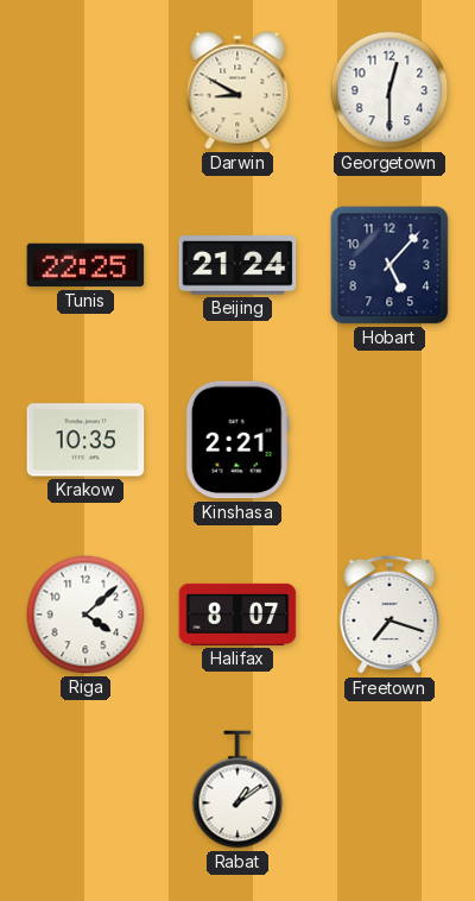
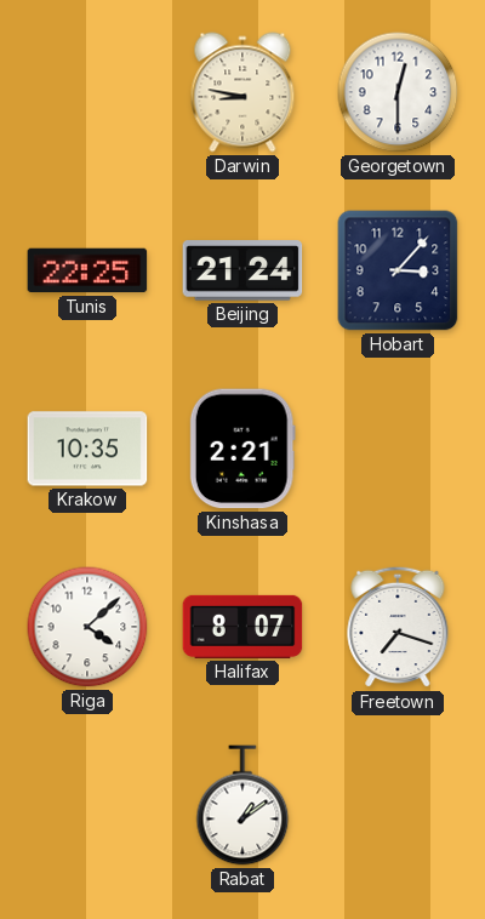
Darwin: 8:50 -> 8:47 (242, 92)
Hobart: 5:07 -> 3:07 (398, 270)
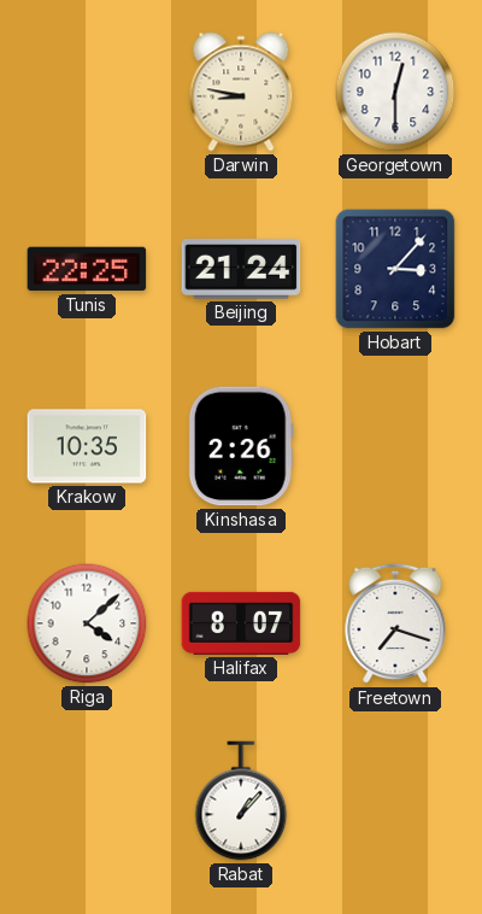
Kinshasa: 2:21 -> 2:26 (241, 446)
Rabat: 1:09 -> 1:07 (241, 801)
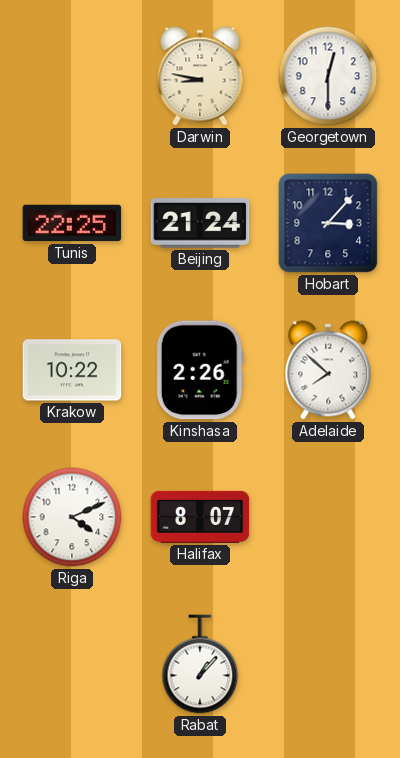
Krakow: 10:35 -> 10:22 (72, 370)
Adelaide: none -> 7:52 (328, 370)
Riga: 4:08 -> 4:11 (72, 517)
Freetown: 7:18 -> none (395, 623)
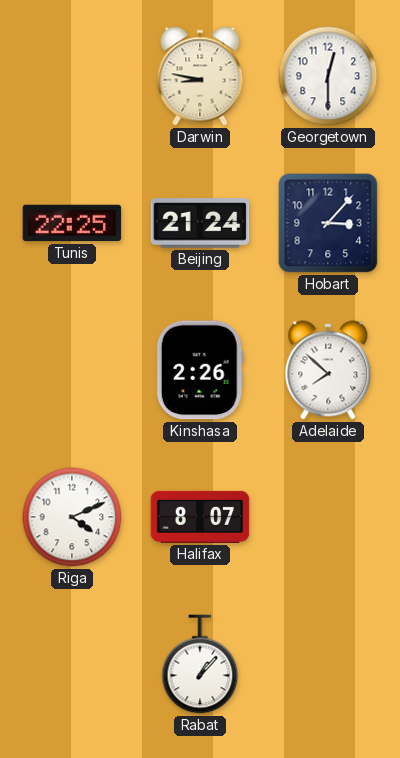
Krakow: 10:22 -> none (72, 370)
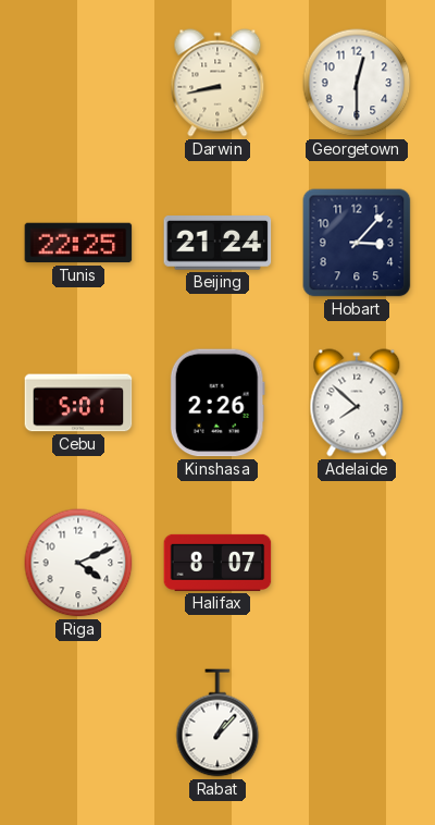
Darwin: 8:47 -> 8:43 (217, 83)
Cebu: none -> 5:01 (78, 403)
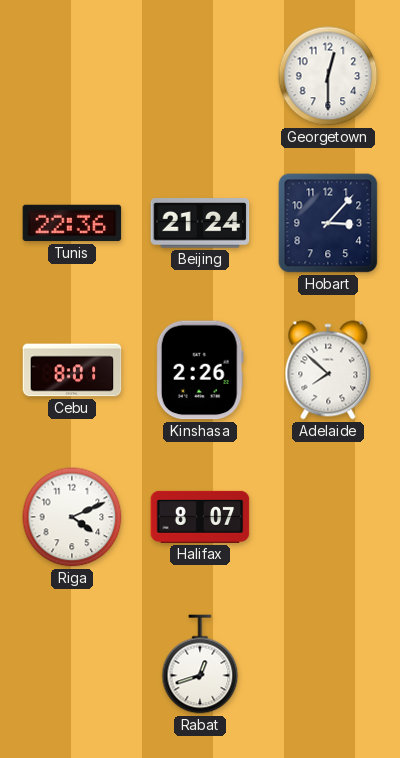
Darwin: 8:43 -> none (217, 83)
Tunis: 22:25 -> 22:36 (72, 223)
Cebu: 5:01 -> 8:01 (72, 370)
Rabat: 1:07 -> 12:42 (200, 664)
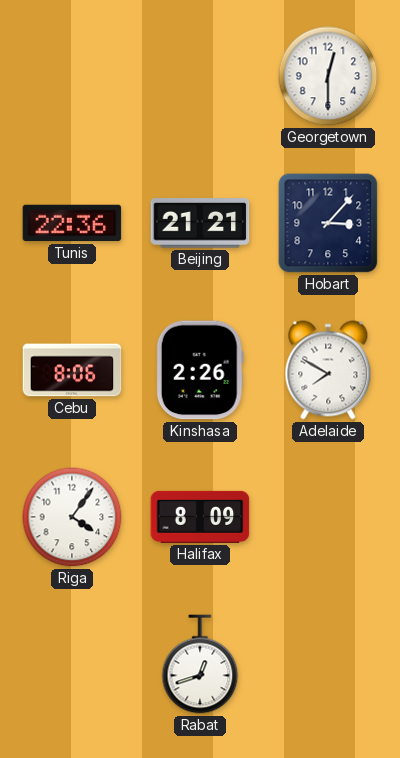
Beijing: 21:24 -> 21:21 (200, 223)
Cebu: 8:01 -> 8:06 (72, 370)
Adelaide: 7:52 -> 7:50 (328, 370)
Riga: 4:11 -> 4:06 (72, 517)
Halifax: 8:07 -> 8:09 (200, 517)
